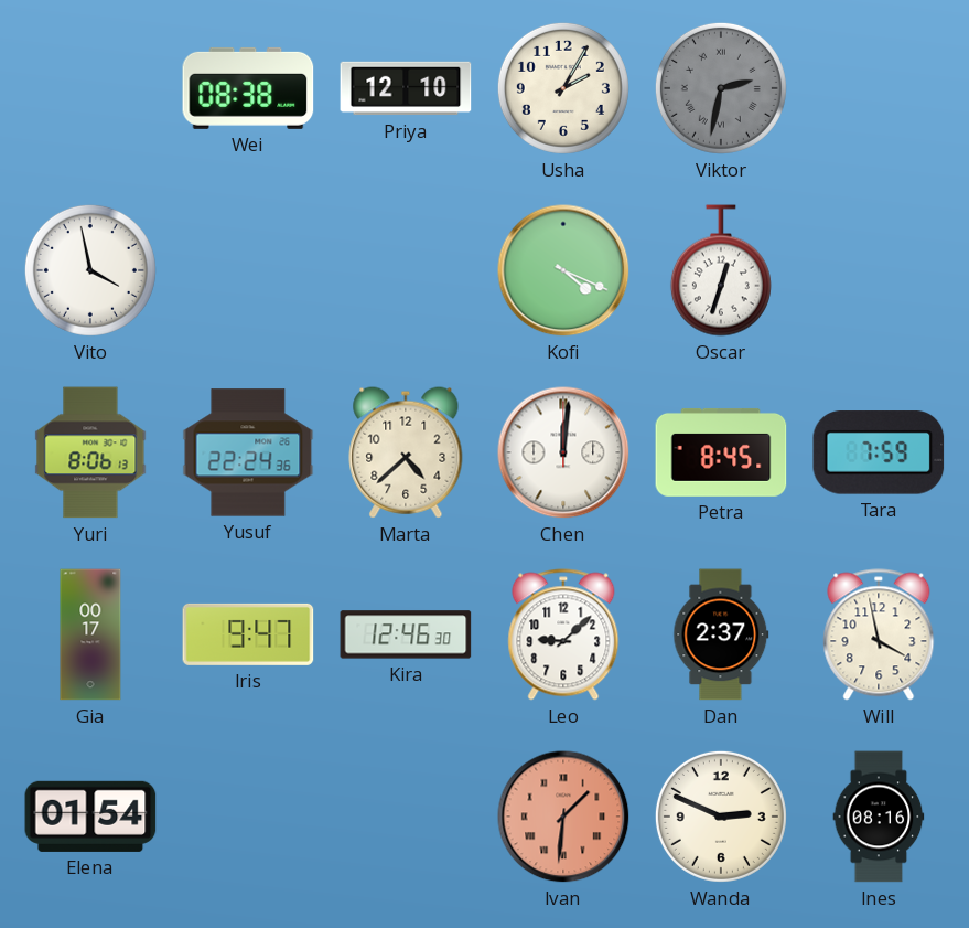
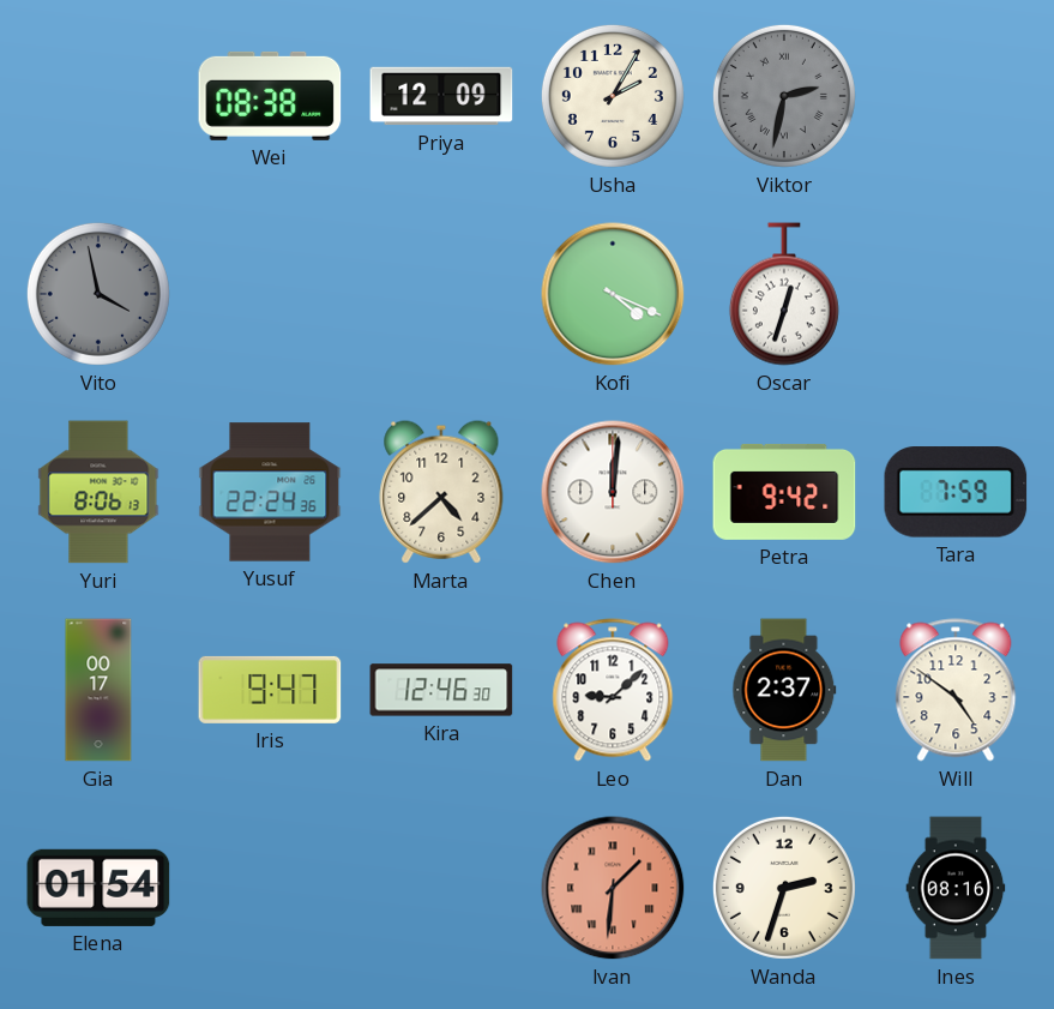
Priya: 12:10 -> 12:09 (441, 96)
Vito dial: white -> grey (98, 294)
Petra: 8:45 -> 9:42 (784, 492)
Will: 3:58 -> 4:51 (956, 690)
Wanda: 2:49 -> 2:33 (784, 888)
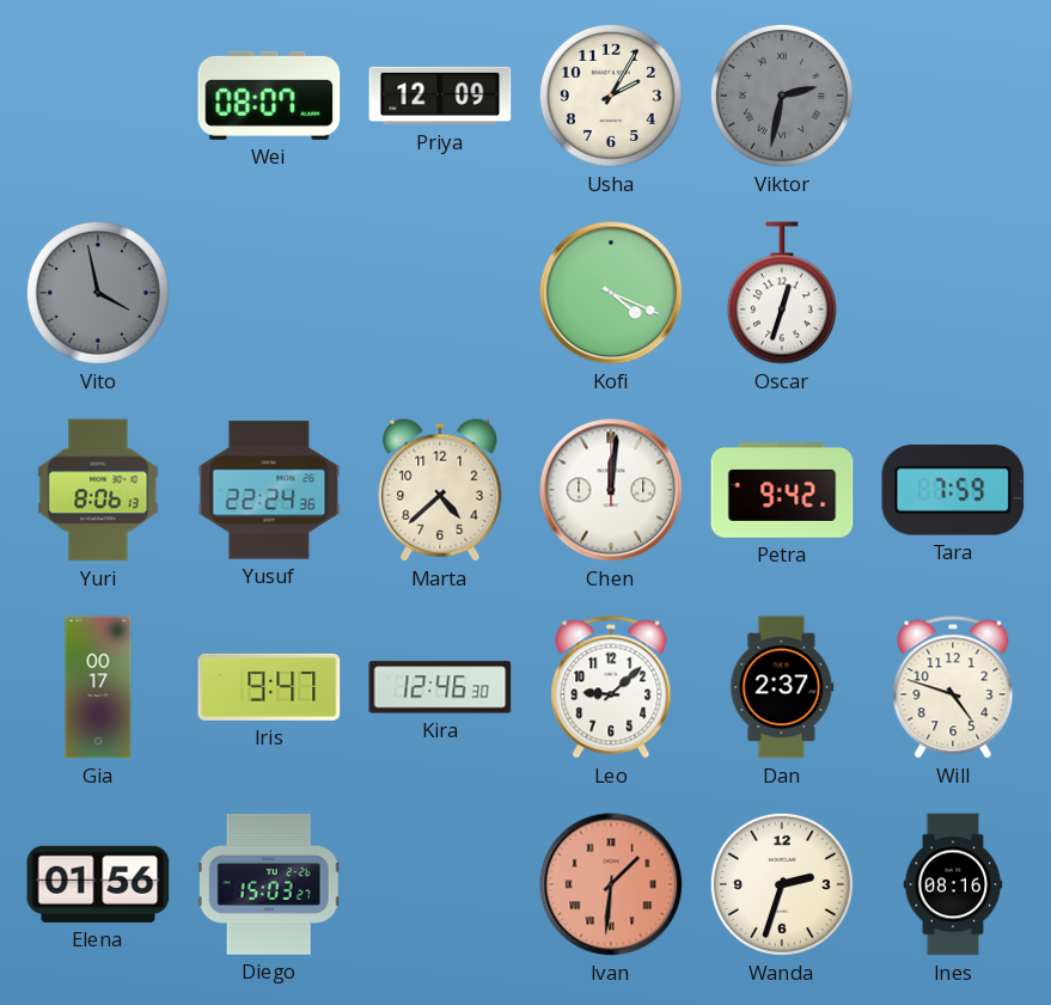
Wei: 08:38 -> 08:07 (269, 96)
Will: 4:51 -> 4:48 (953, 687)
Elena: 01:54 -> 01:56 (98, 884)
Diego: none -> 15:03 (269, 884)
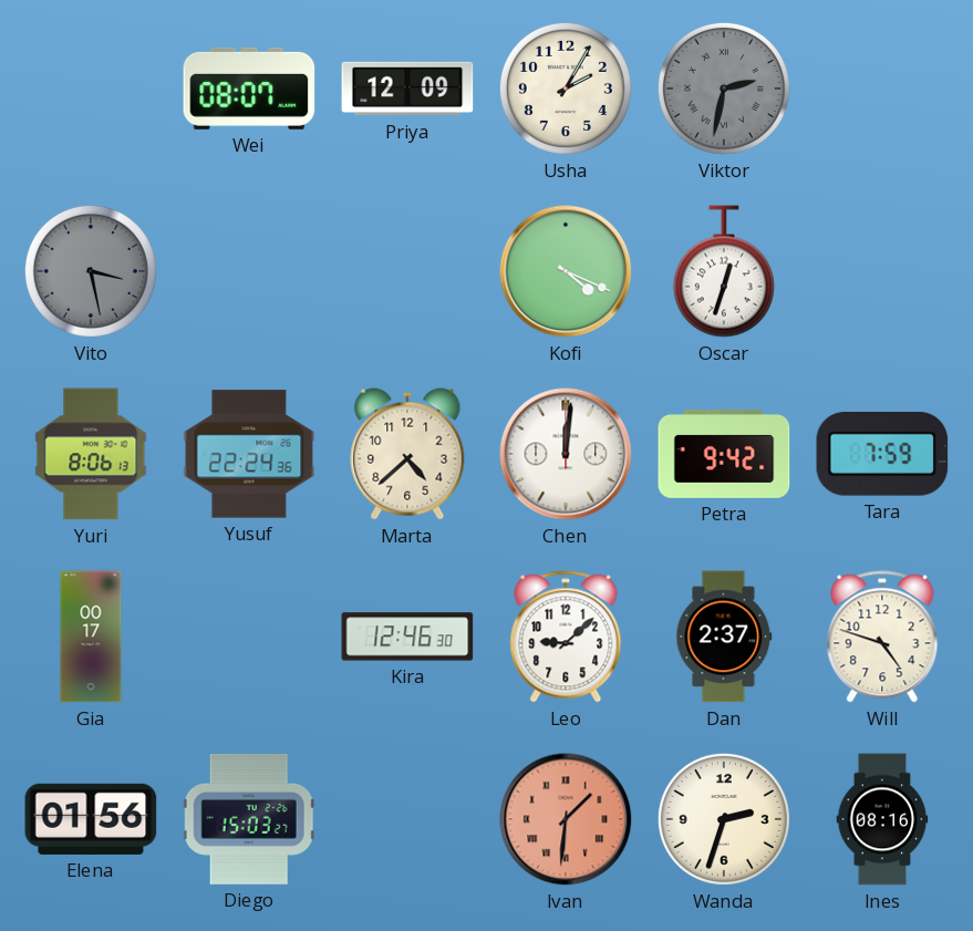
Vito: 3:58 -> 3:28 (91, 271)
Iris: 9:47 -> none (269, 687)
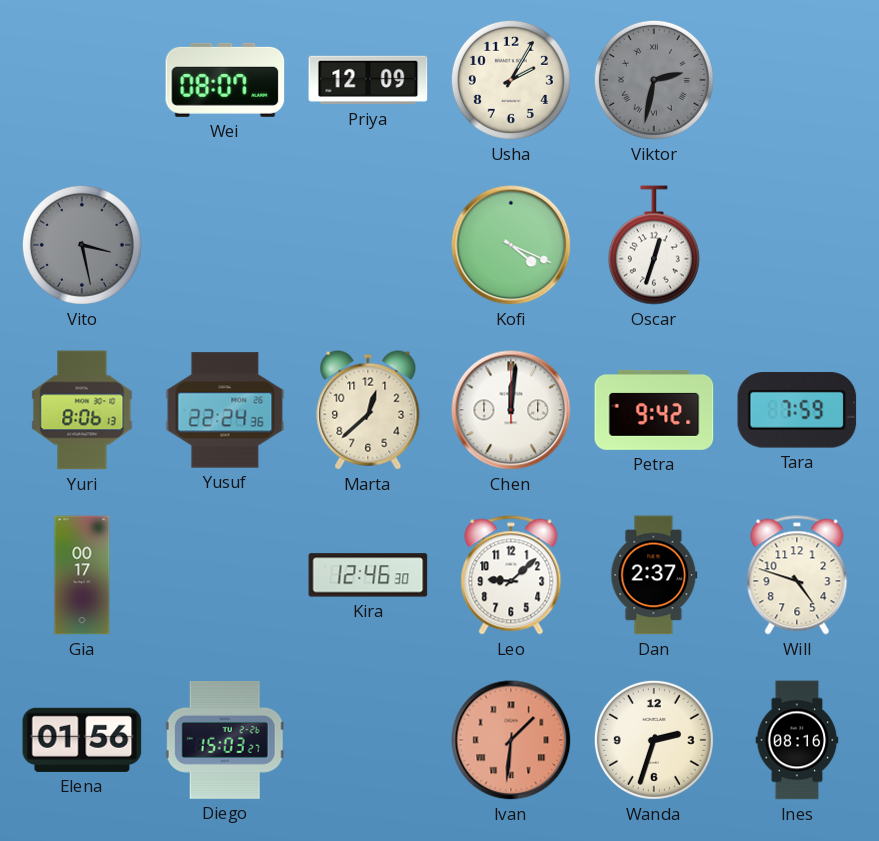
Marta: 4:38 -> 12:38 (368, 410)
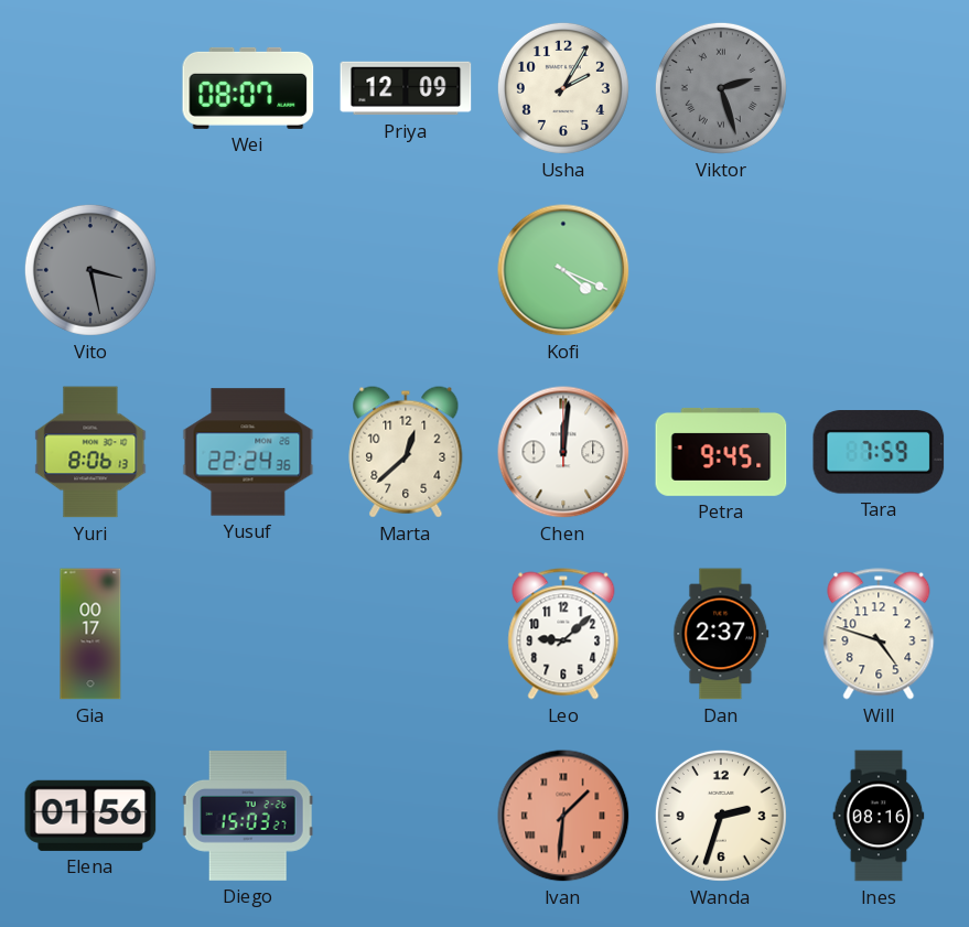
Viktor: 2:32 -> 2:27 (721, 88)
Oscar: 12:33 -> none (654, 245)
Petra: 9:42 -> 9:45 (721, 452)
Kira: 12:46 -> none (368, 575)
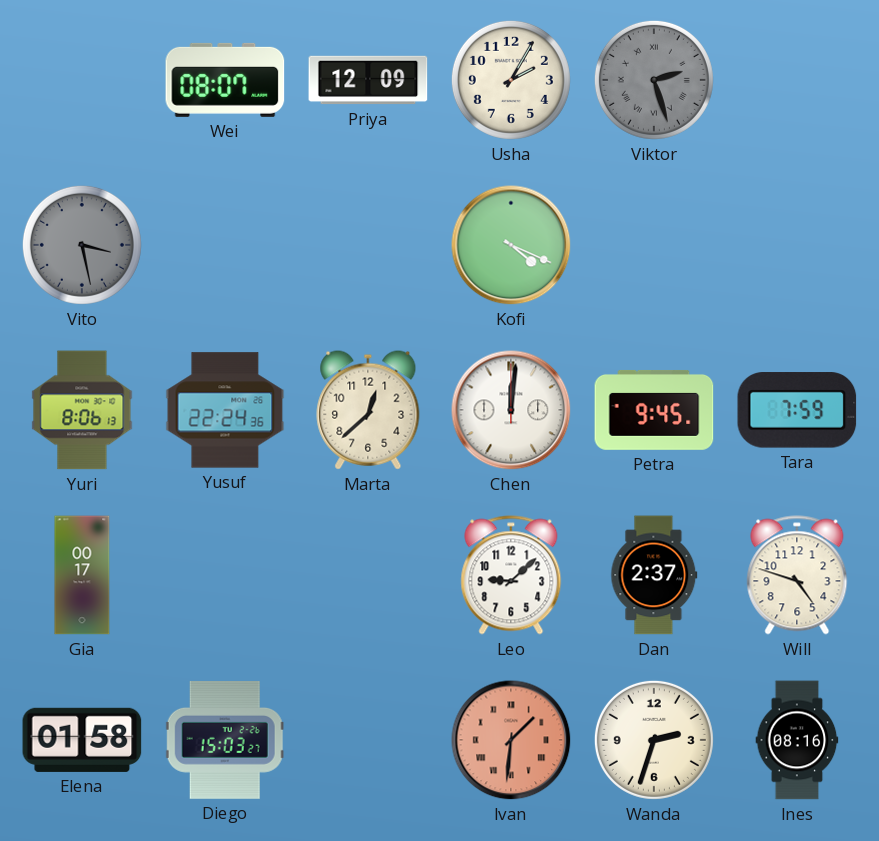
Elena: 01:56 -> 01:58 (82, 740)
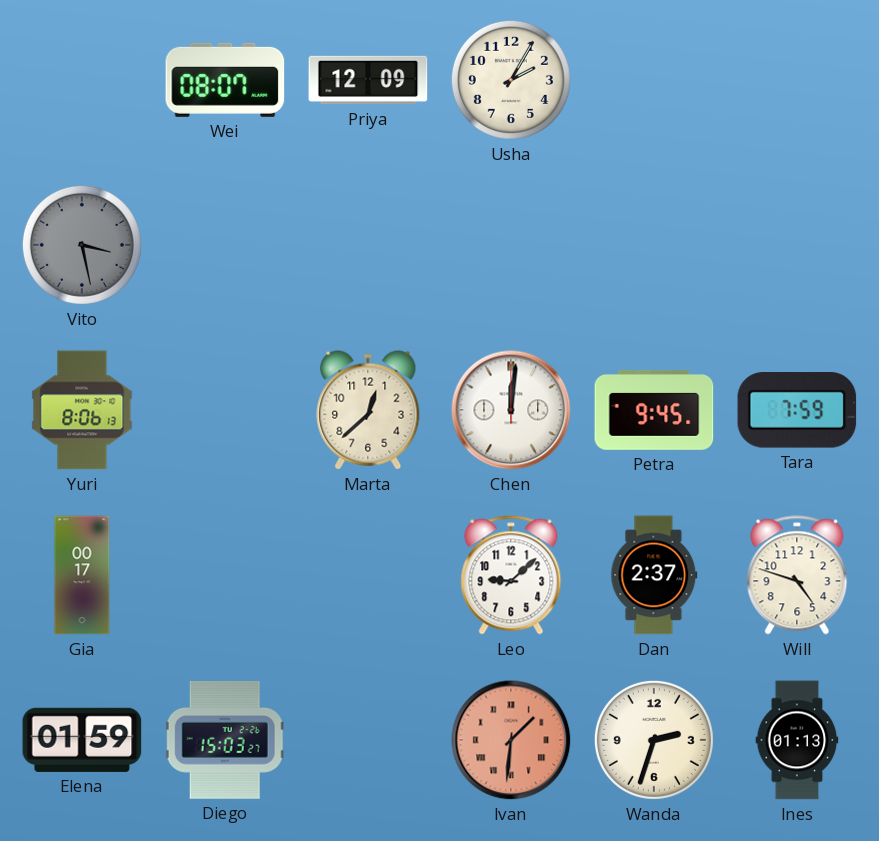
Viktor: 2:27 -> none (654, 80)
Kofi: 4:19 -> none (511, 245)
Yusuf: 22:24 -> none (225, 410)
Elena: 01:58 -> 01:59 (82, 740)
Ines: 08:16 -> 01:13 (797, 740)
